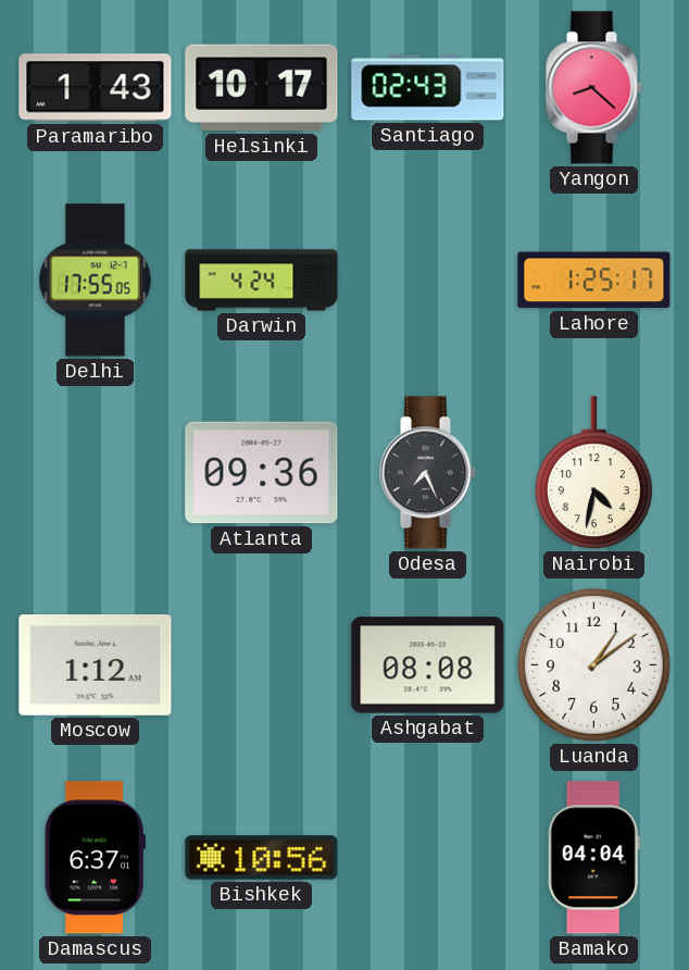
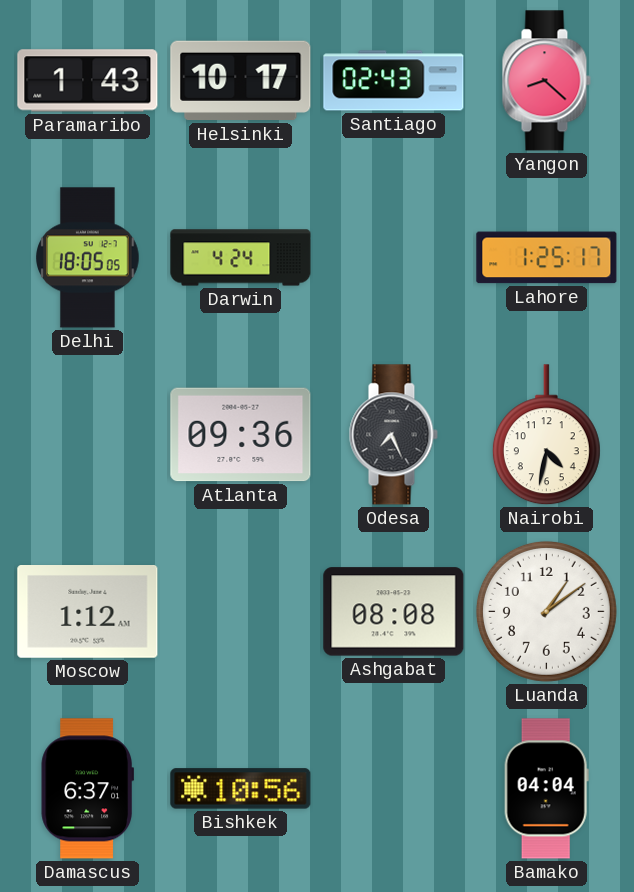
Delhi: 17:55 -> 18:05 (88, 258)
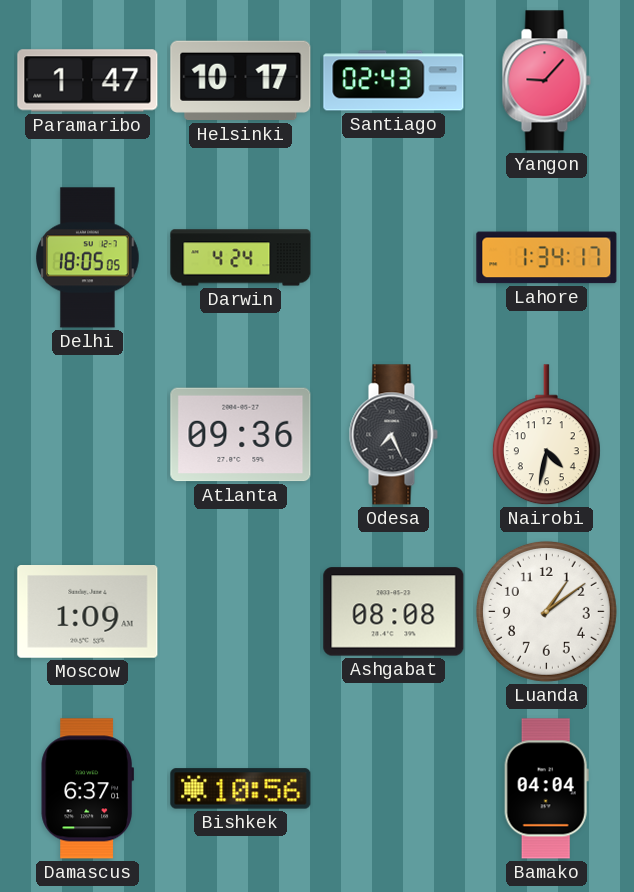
Paramaribo: 1:43 -> 1:47 (88, 81)
Yangon: 8:22 -> 9:07 (546, 81)
Lahore: 1:25 -> 1:34 (547, 258)
Moscow: 1:12 -> 1:09 (88, 612)
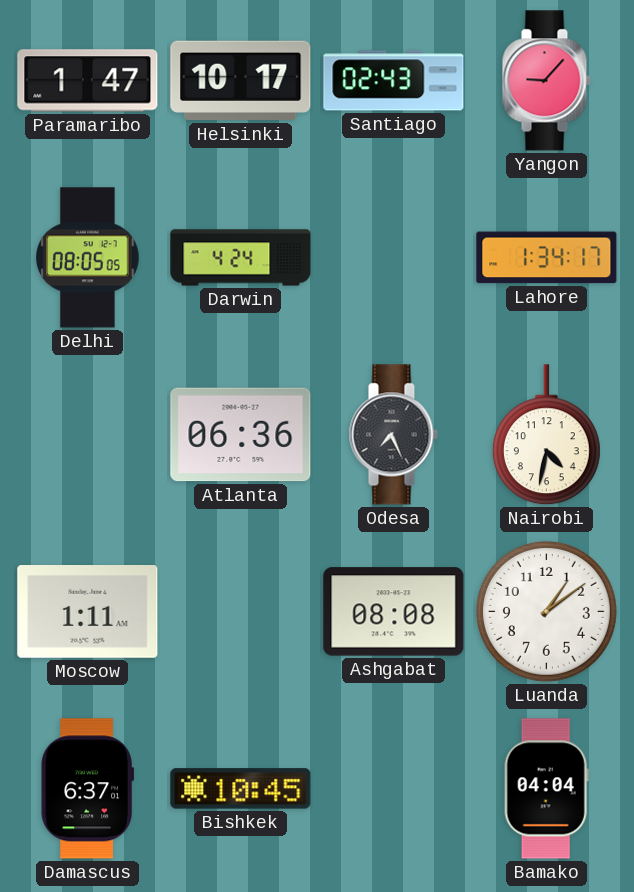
Delhi: 18:05 -> 08:05 (88, 258)
Atlanta: 09:36 -> 06:36 (241, 435)
Moscow: 1:09 -> 1:11 (88, 612)
Bishkek: 10:56 -> 10:45 (241, 789)
